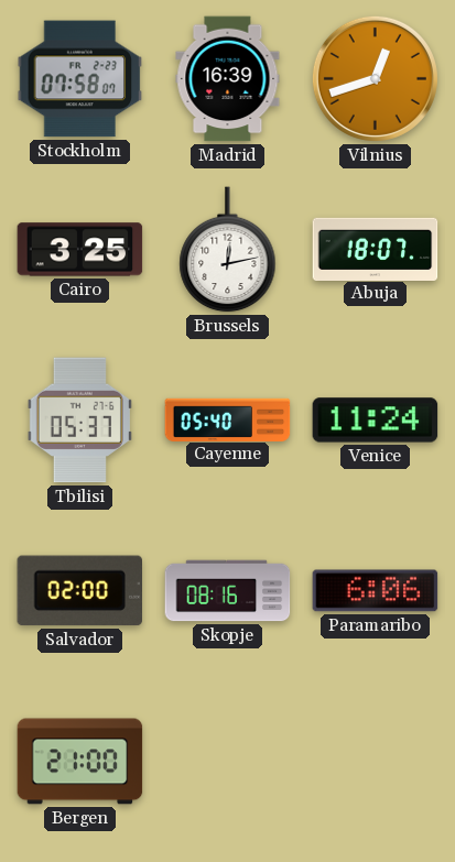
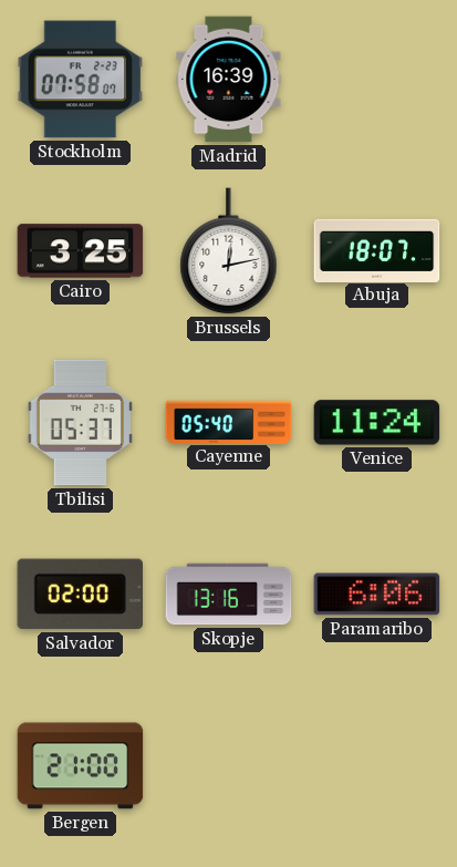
Vilnius: 12:42 -> none (375, 78)
Skopje: 08:16 -> 13:16 (229, 595)
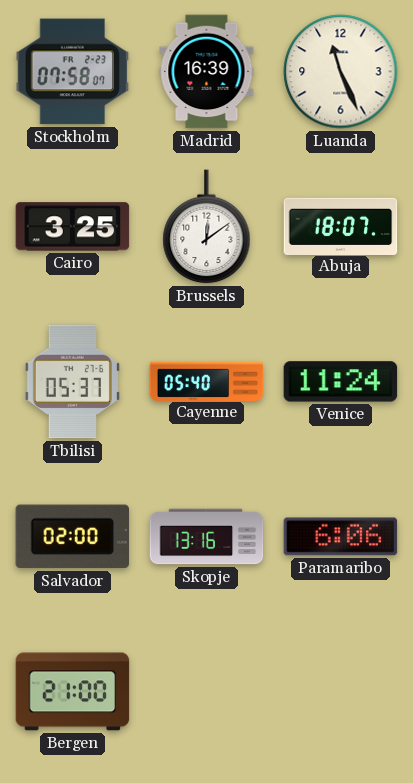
Luanda: none -> 11:26 (341, 72)
Brussels: 12:13 -> 12:09 (207, 227)
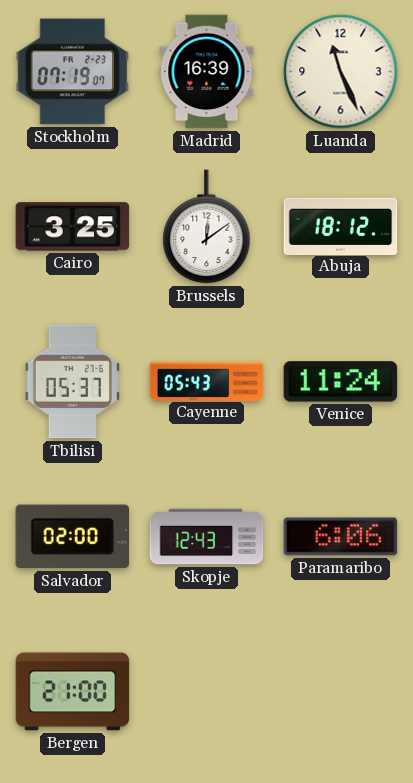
Stockholm: 07:58 -> 07:19 (73, 72)
Abuja: 18:07 -> 18:12 (341, 226)
Cayenne: 05:40 -> 05:43 (207, 381)
Skopje: 13:16 -> 12:43 (207, 537)
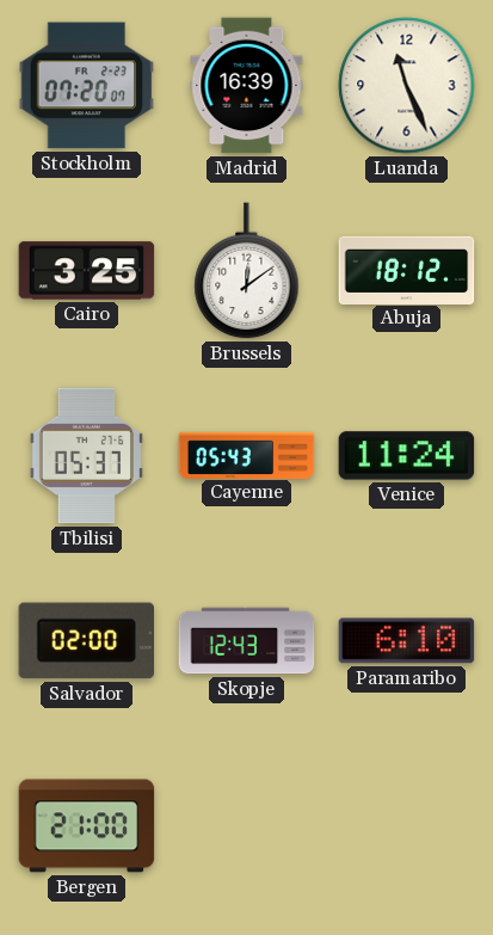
Stockholm: 07:19 -> 07:20 (87, 86)
Paramaribo: 6:06 -> 6:10 (407, 641)
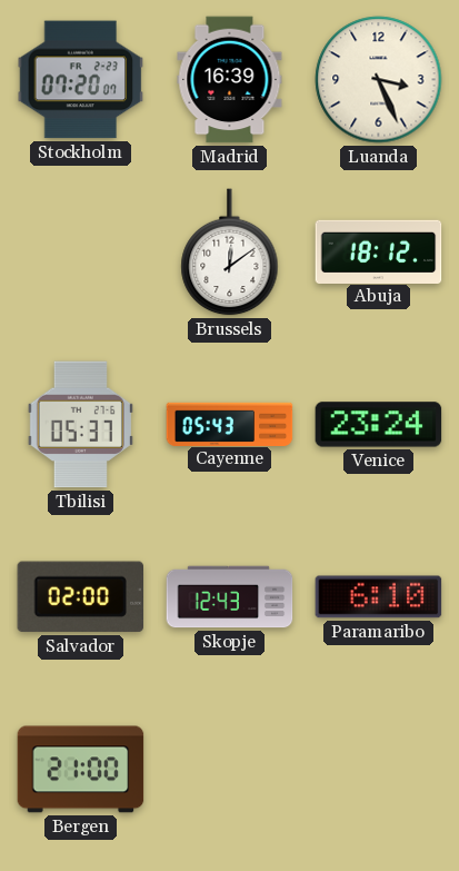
Luanda: 11:26 -> 3:26 (379, 80)
Cairo: 3:25 -> none (87, 271)
Venice: 11:24 -> 23:24 (379, 425)
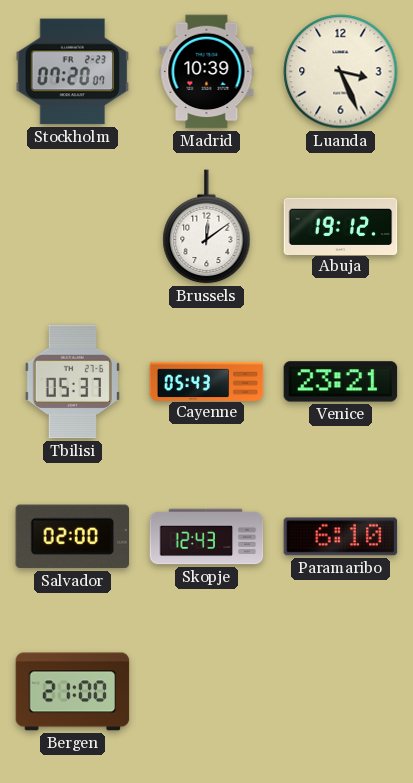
Madrid: 16:39 -> 10:39 (207, 72)
Abuja: 18:12 -> 19:12 (341, 226)
Venice: 23:24 -> 23:21 (341, 382)
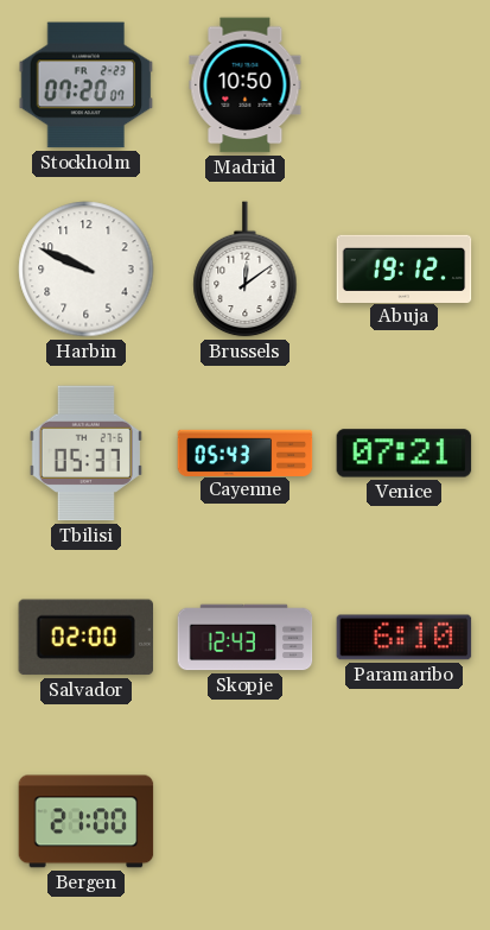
Madrid: 10:39 -> 10:50 (246, 86)
Luanda: 3:26 -> none (341, 72)
Harbin: none -> 9:49 (87, 270)
Venice: 23:21 -> 07:21 (405, 454)
